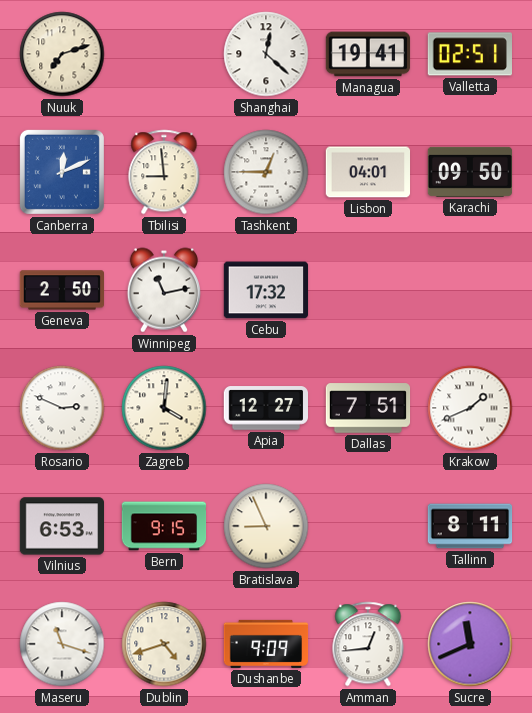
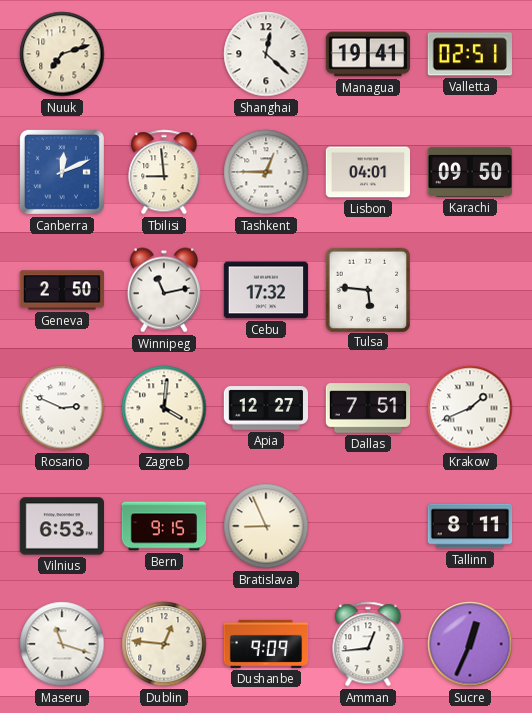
Tulsa: none -> 5:46 (367, 289)
Dublin: 4:42 -> 12:46 (164, 644)
Sucre: 11:41 -> 12:34 (470, 644)
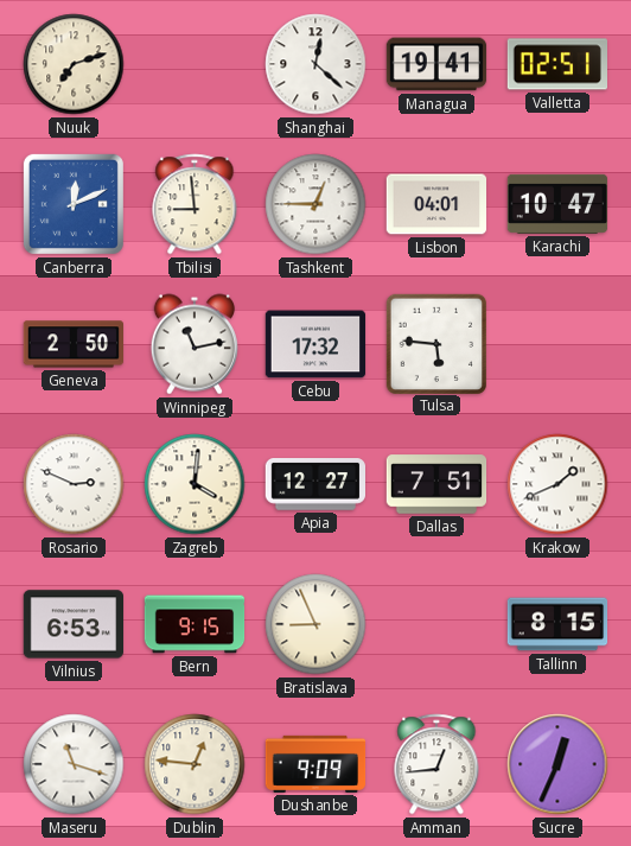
Karachi: 09:50 -> 10:47 (557, 204)
Tallinn: 8:11 -> 8:15 (557, 624)
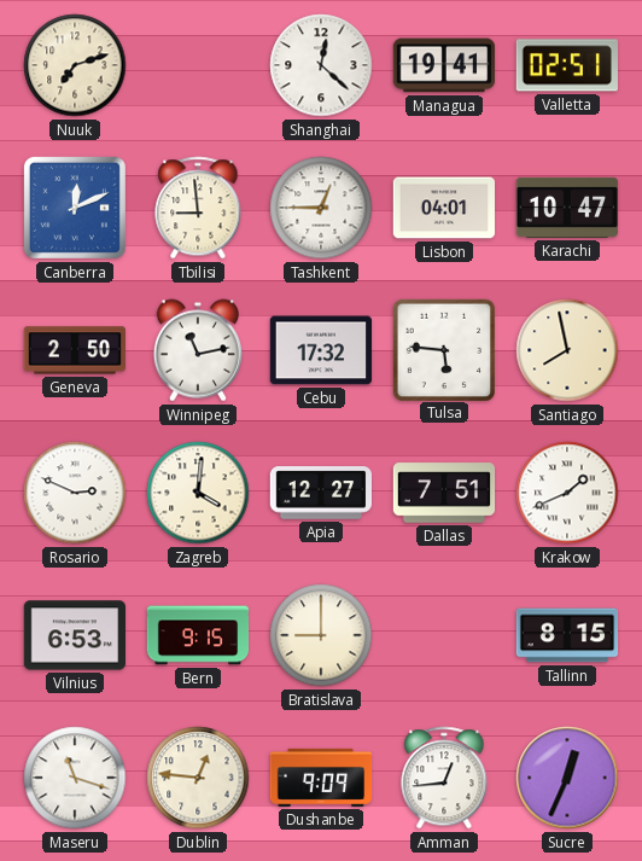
Santiago: none -> 7:58 (567, 350)
Bratislava: 8:56 -> 9:00 (321, 635)
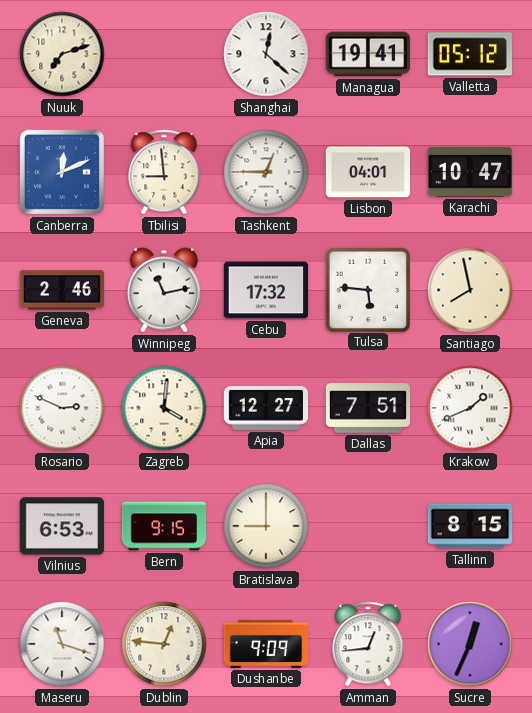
Valletta: 02:51 -> 05:12 (469, 54)
Geneva: 2:50 -> 2:46 (62, 290)
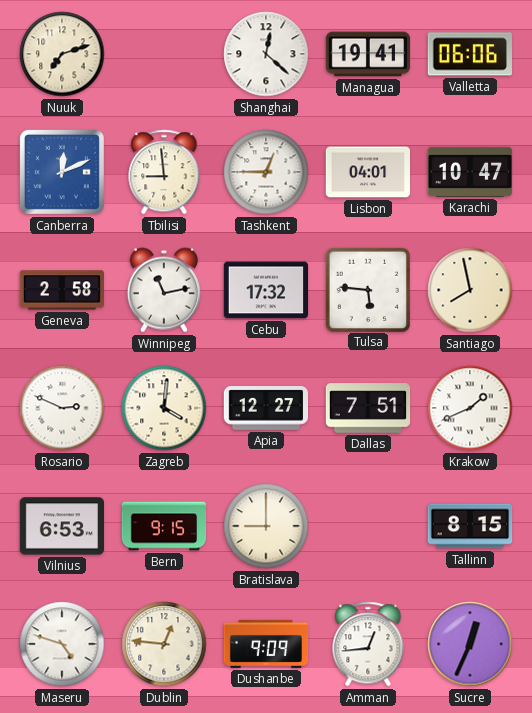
Valletta: 05:12 -> 06:06 (469, 54)
Geneva: 2:46 -> 2:58 (62, 290)
Maseru: 11:18 -> 4:48 (62, 644)
